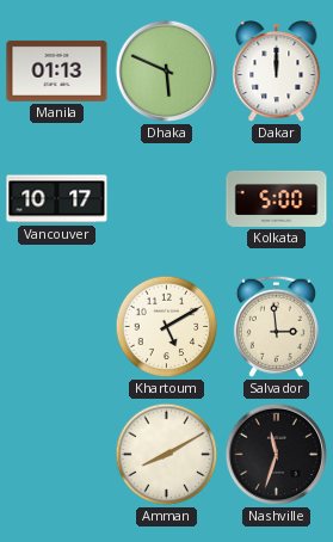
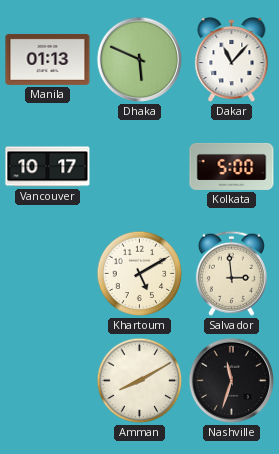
Dakar: 12:00 -> 11:07 (232, 61)
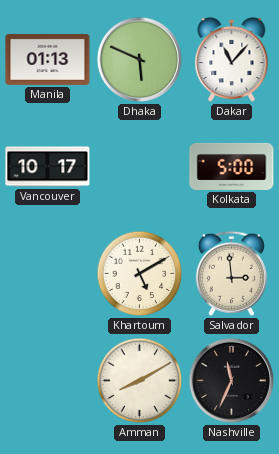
Nashville: 11:33 -> 11:34 (232, 381)
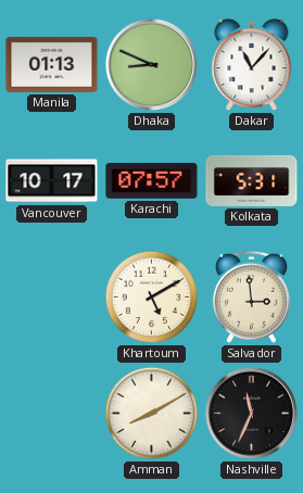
Dhaka: 5:49 -> 8:49 (152, 65)
Karachi: none -> 07:57 (152, 181)
Kolkata: 5:00 -> 5:31 (252, 180)
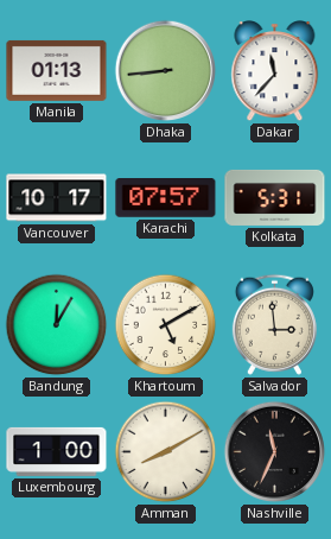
Dhaka: 8:49 -> 8:44 (166, 71)
Dakar: 11:07 -> 11:37 (275, 72)
Bandung: none -> 12:05 (57, 325)
Luxembourg: none -> 1:00 (57, 451)
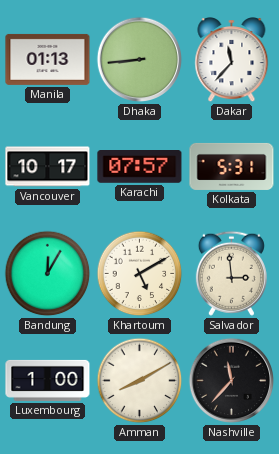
Nashville: 11:34 -> 11:37 (232, 381)
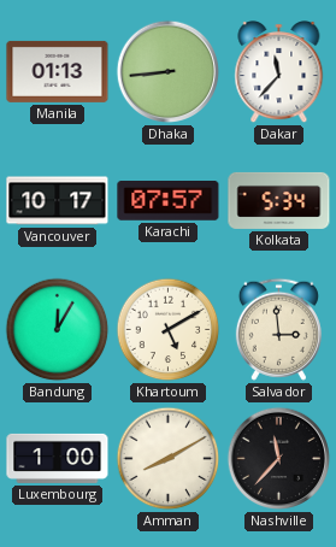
Kolkata: 5:31 -> 5:34 (279, 200)
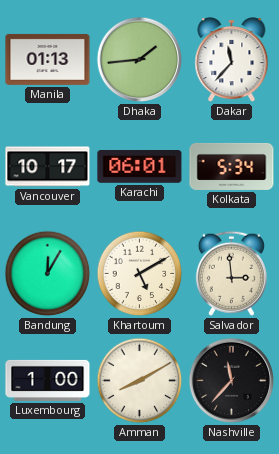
Dhaka: 8:44 -> 1:44 (140, 60)
Karachi: 07:57 -> 06:01 (140, 167)
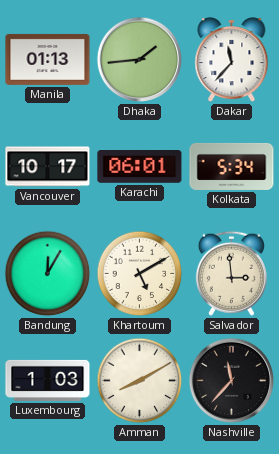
Luxembourg: 1:00 -> 1:03 (48, 380)
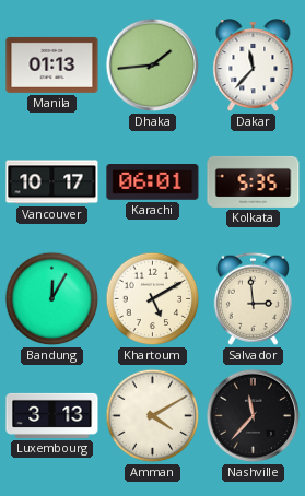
Kolkata: 5:34 -> 5:35 (254, 181)
Luxembourg: 1:03 -> 3:13 (52, 415)
Amman: 8:10 -> 4:10 (153, 416)
